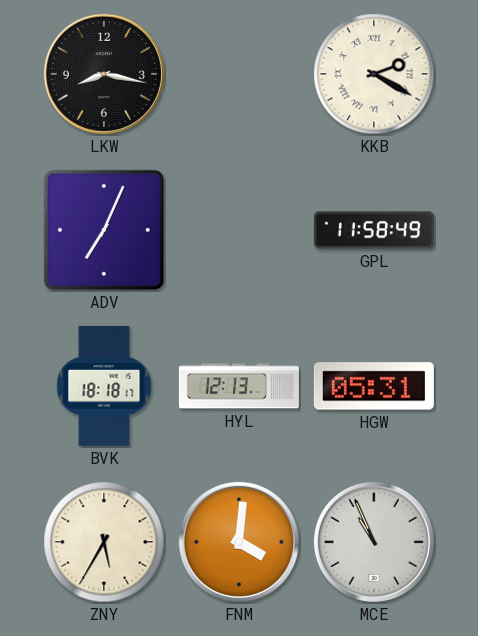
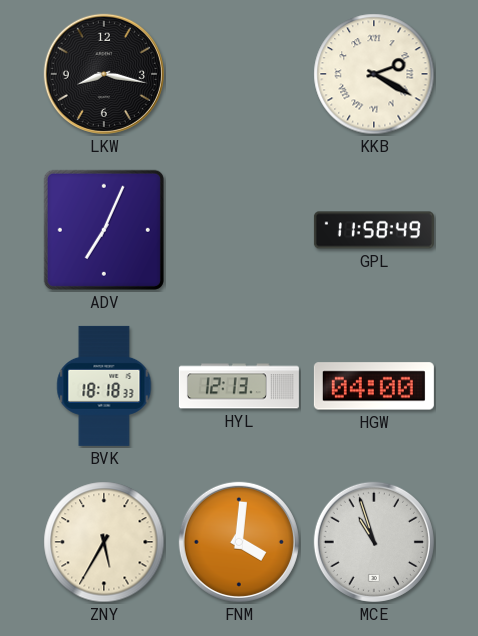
BVK: 18:18:17 -> 18:18:33 (104, 386)
HGW: 05:31 -> 04:00 (374, 386)
MCE: 10:56 -> 10:57 (374, 542)
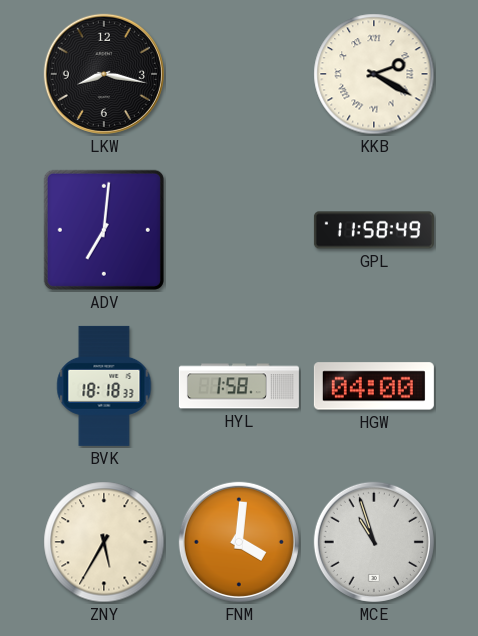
ADV: 7:04 -> 7:01 (104, 230)
HYL: 12:13 -> 1:58 (239, 386)
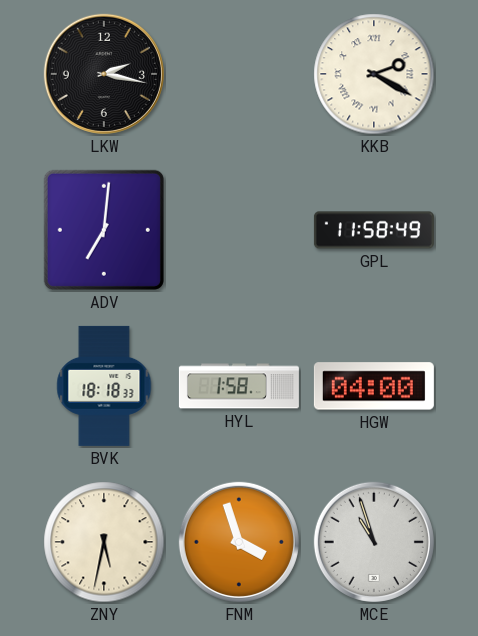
LKW: 8:17 -> 2:17 (104, 74)
ZNY: 5:35 -> 5:32 (104, 542)
FNM: 4:01 -> 3:57 (239, 542)
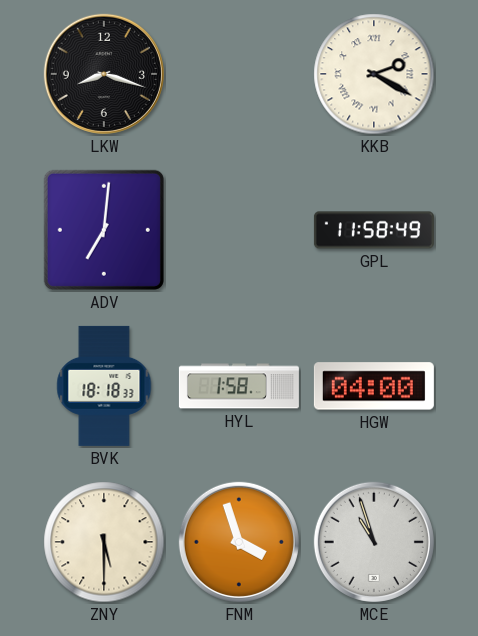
LKW: 2:17 -> 8:18 (104, 74)
ZNY: 5:32 -> 5:30 (104, 542)
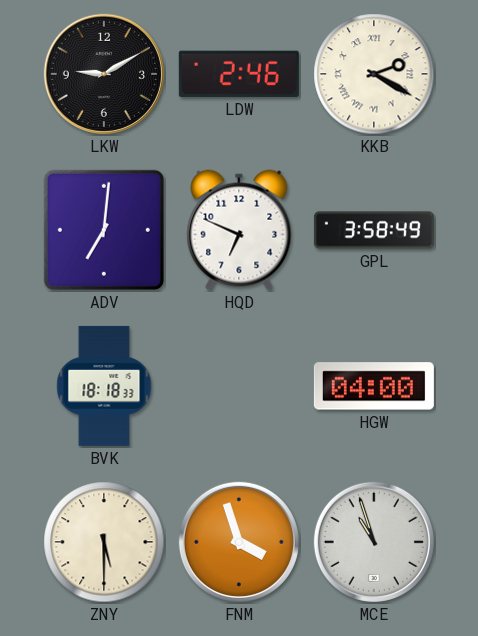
LKW: 8:18 -> 9:10 (104, 74)
LDW: none -> 2:46 (239, 74)
HQD: none -> 6:49 (239, 230)
GPL: 11:58 -> 3:58 (374, 230)
HYL: 1:58 -> none (239, 386)
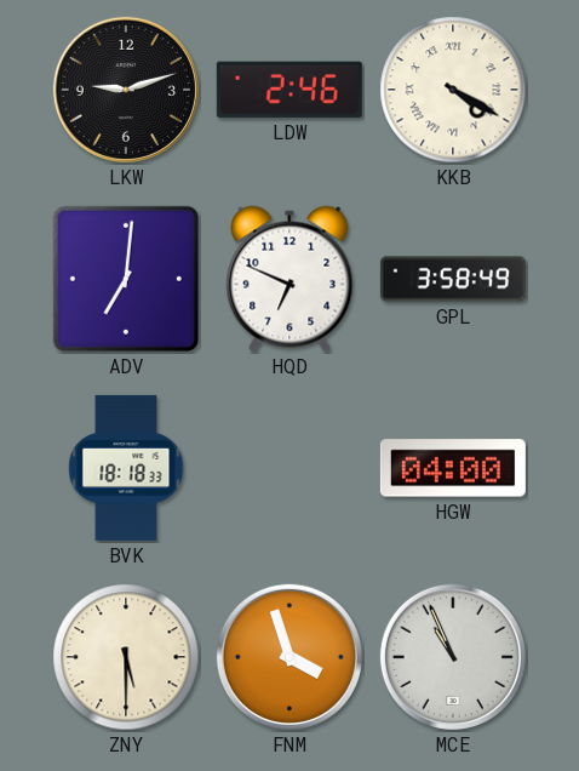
LKW: 9:10 -> 9:12 (126, 90)
KKB: 2:20 -> 4:20 (453, 90)
MCE: 10:57 -> 10:56 (453, 657)
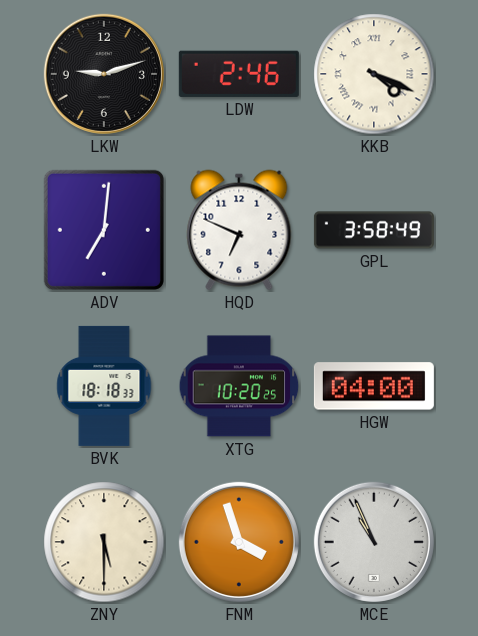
KKB: 4:20 -> 4:19 (374, 74)
XTG: none -> 10:20 (239, 386)
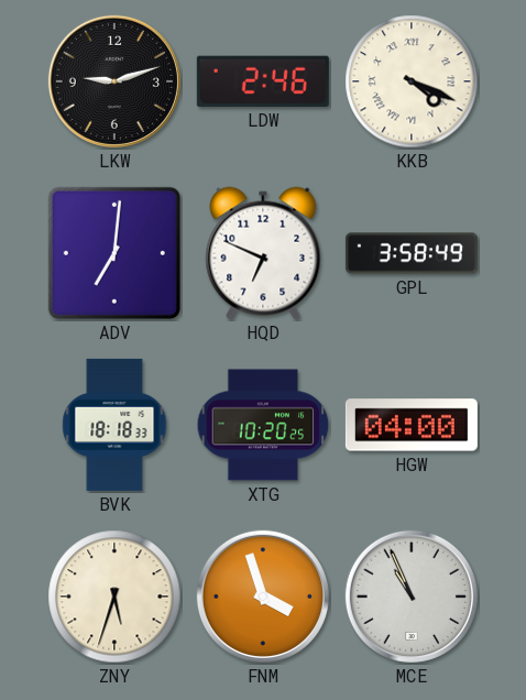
ZNY: 5:30 -> 5:33 (114, 597)
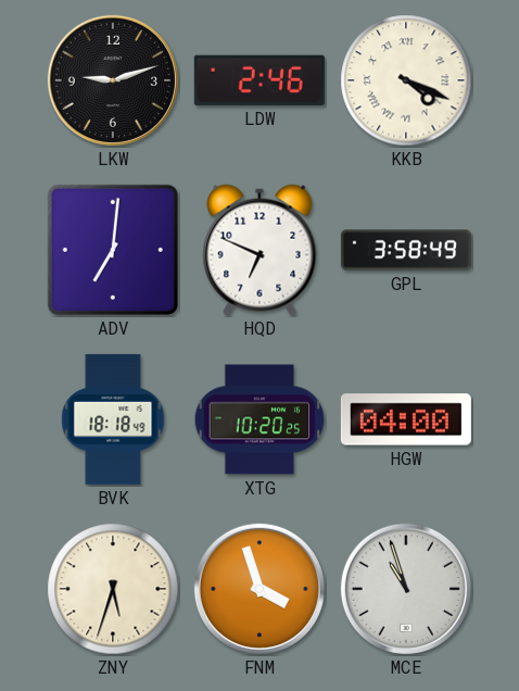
BVK: 18:18:33 -> 18:18:49 (113, 419)
MCE: 10:56 -> 10:57 (406, 589)
